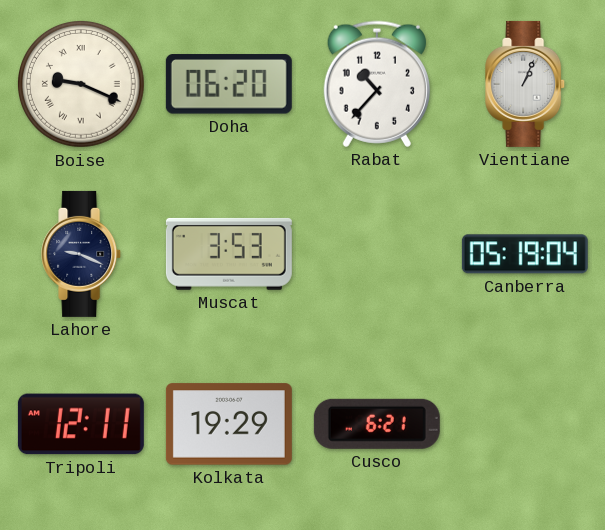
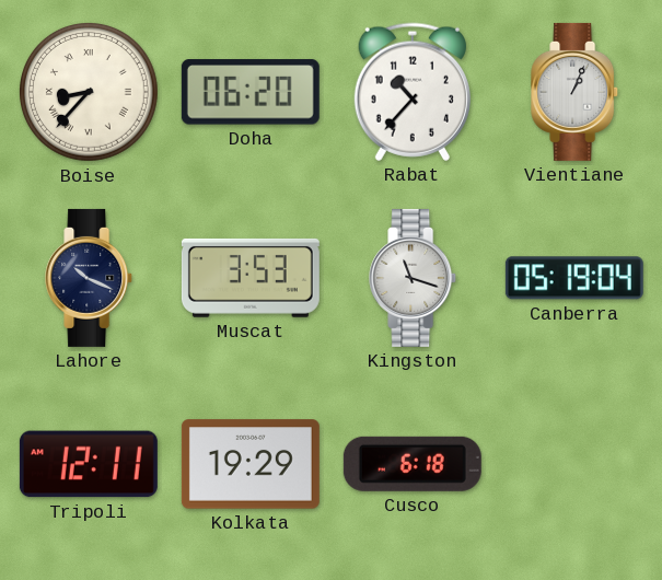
Boise: 9:19 -> 8:37 (90, 93)
Lahore: 9:19 -> 10:19 (90, 278)
Kingston: none -> 11:18 (414, 278)
Cusco: 6:21 -> 6:18 (413, 464)
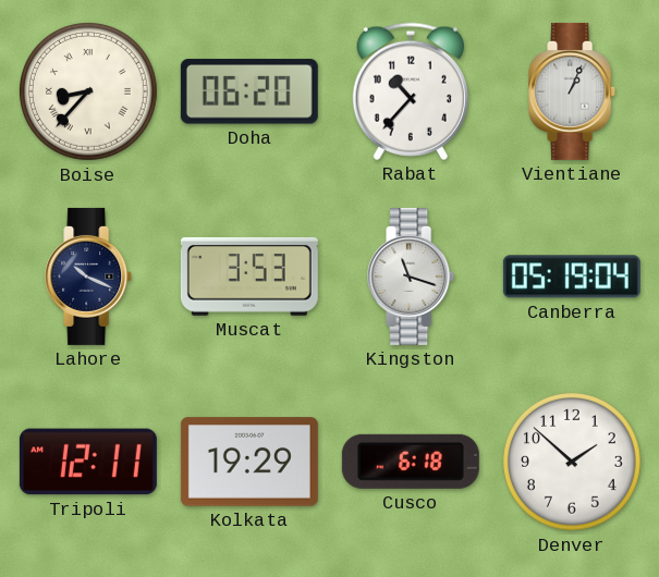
Denver: none -> 1:52 (573, 463)
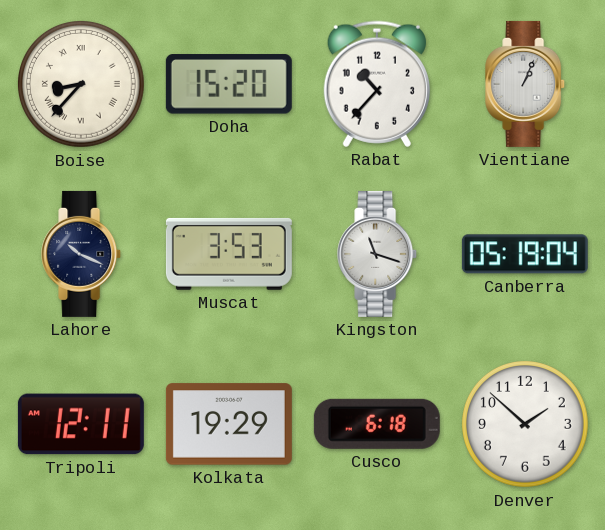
Doha: 06:20 -> 15:20 (229, 84)
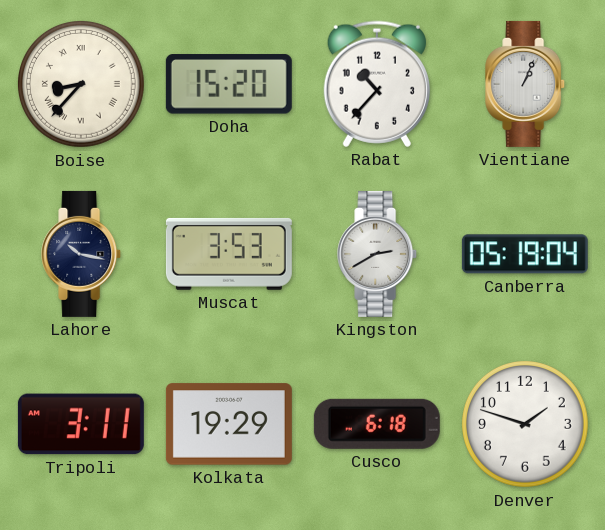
Lahore: 10:19 -> 10:17 (82, 254)
Kingston: 11:18 -> 2:40 (378, 254)
Tripoli: 12:11 -> 3:11 (81, 424)
Denver: 1:52 -> 1:48 (526, 425)
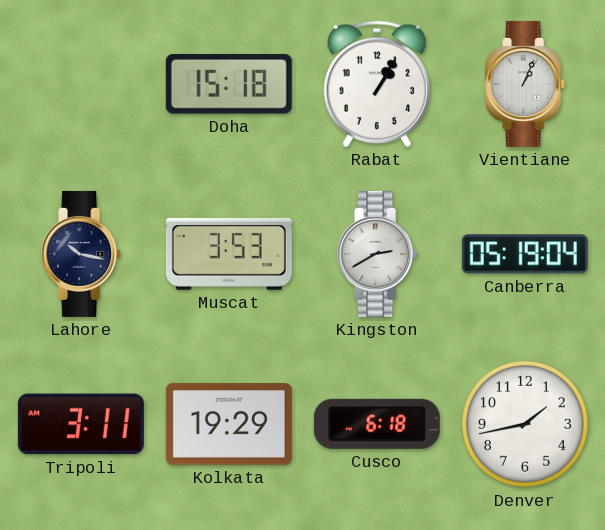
Boise: 8:37 -> none (82, 85)
Doha: 15:20 -> 15:18 (229, 84)
Rabat: 10:37 -> 1:05 (377, 84)
Denver: 1:48 -> 1:43 (526, 425)
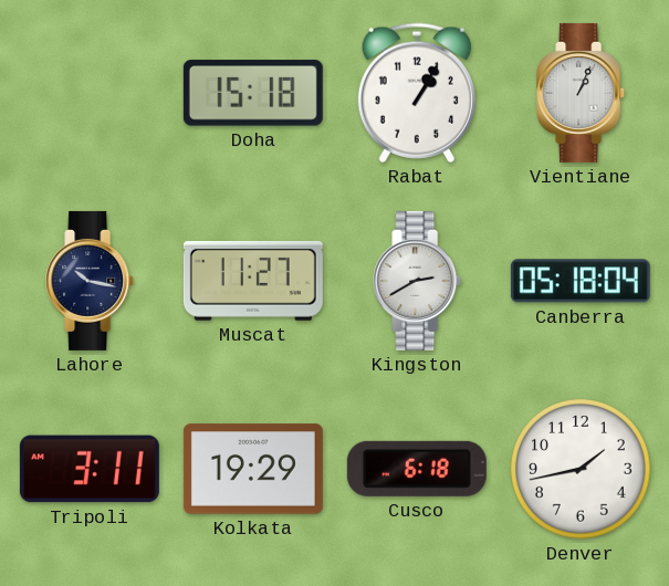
Muscat: 3:53 -> 11:27 (253, 281)
Canberra: 05:19 -> 05:18 (581, 281)
